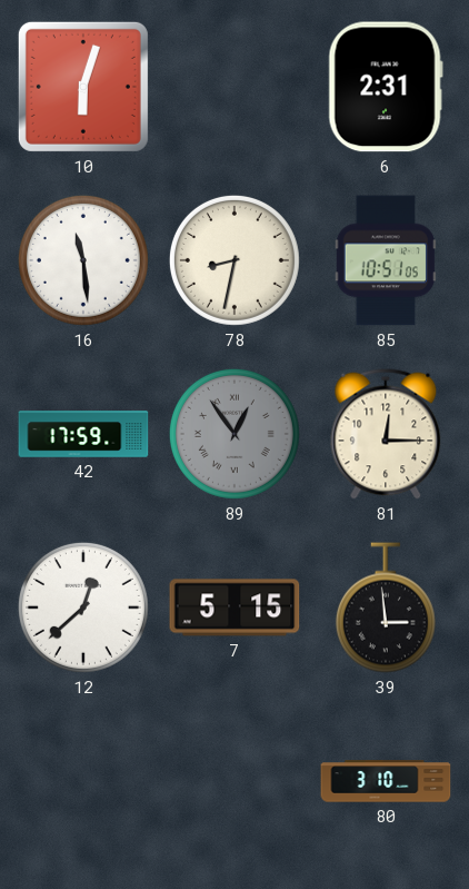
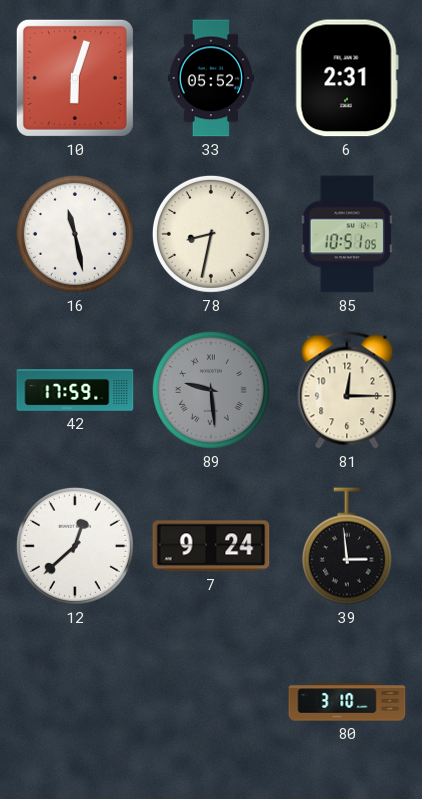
33: none -> 05:52 (211, 78)
16: 11:29 -> 11:28 (75, 234)
89: 12:54 -> 9:29 (211, 390)
7: 5:15 -> 9:24 (211, 546)
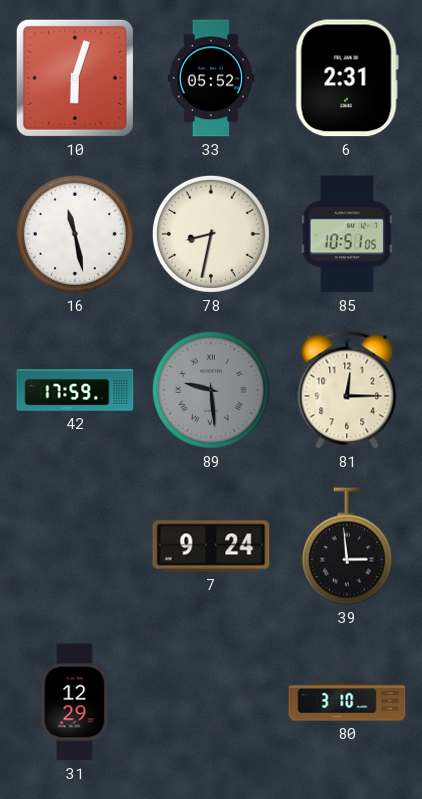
12: 12:38 -> none (75, 546)
31: none -> 12:29 (75, 702)
